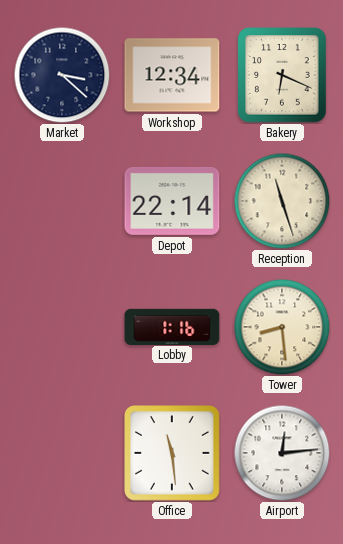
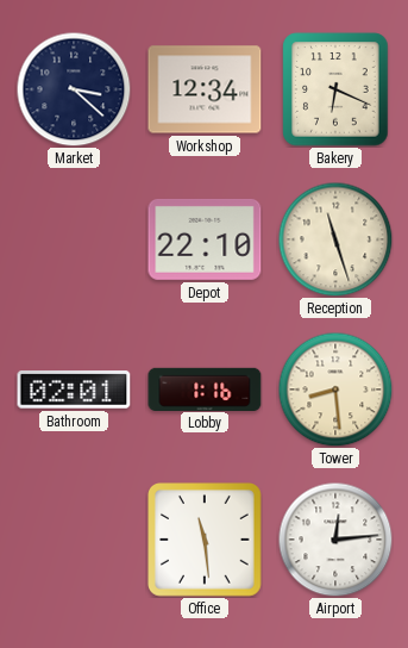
Depot: 22:14 -> 22:10 (205, 239)
Bathroom: none -> 02:01 (74, 390)
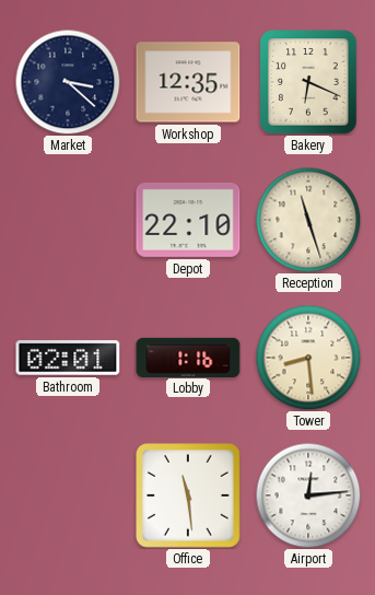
Workshop: 12:34 -> 12:35 (188, 82)
